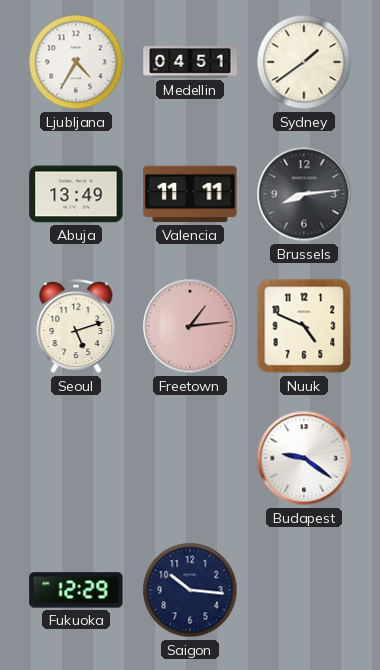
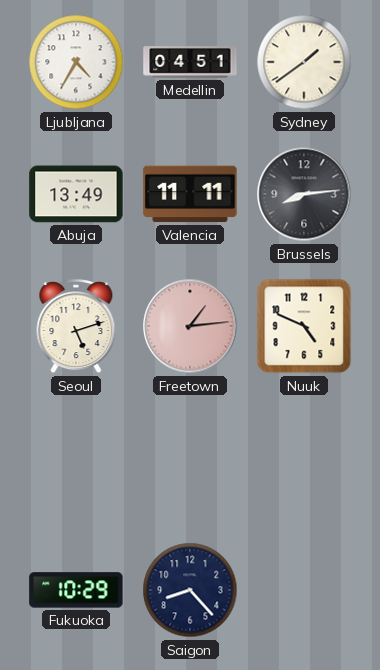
Budapest: 9:21 -> none (304, 458)
Fukuoka: 12:29 -> 10:29 (76, 590)
Saigon: 10:16 -> 8:23 (190, 590)
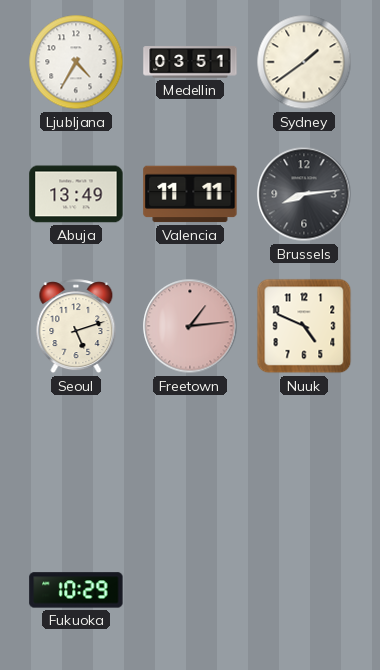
Medellin: 04:51 -> 03:51 (190, 62)
Saigon: 8:23 -> none (190, 590)
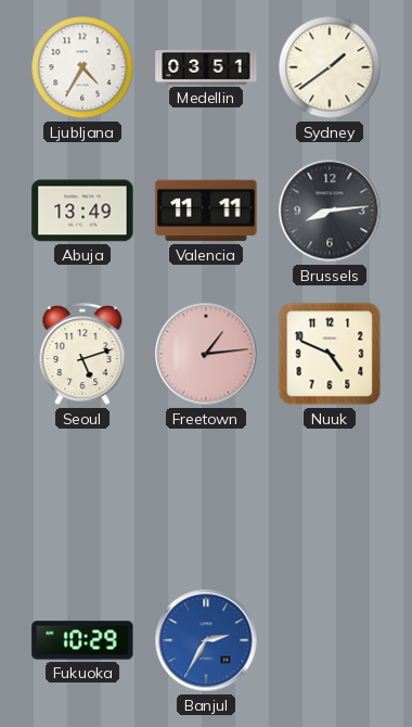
Banjul: none -> 2:35 (206, 640)
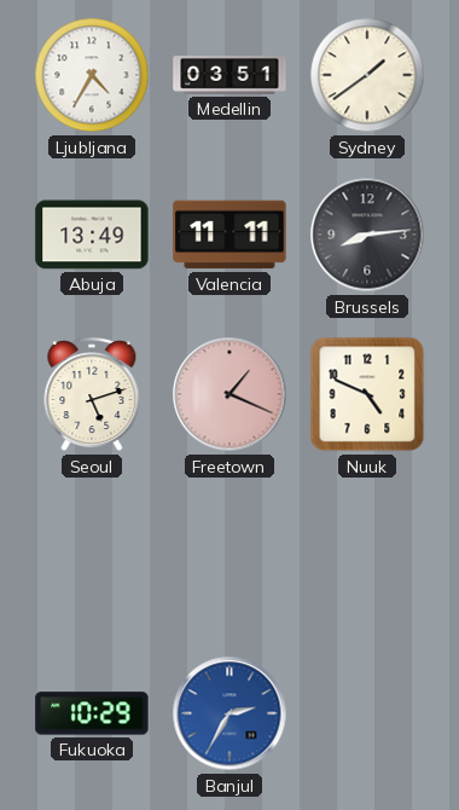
Freetown: 1:14 -> 1:19 (230, 394)
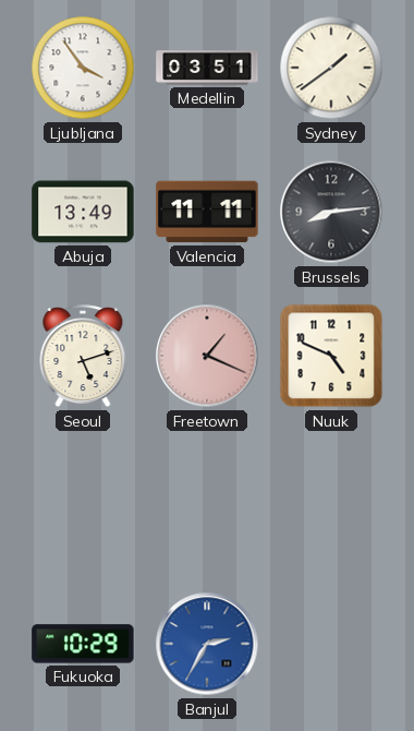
Ljubljana: 4:35 -> 3:54 (83, 68)
